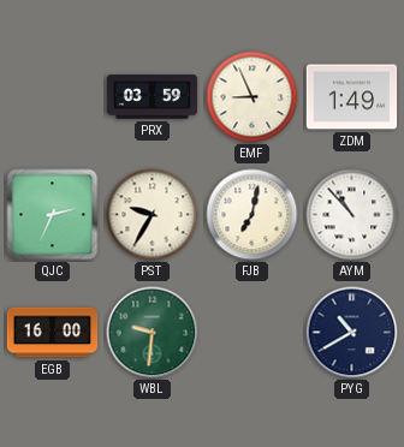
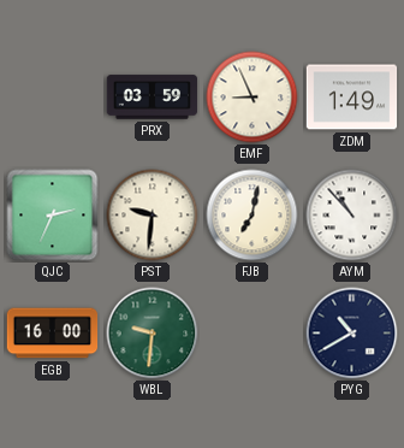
PST: 9:35 -> 9:31 (153, 216)
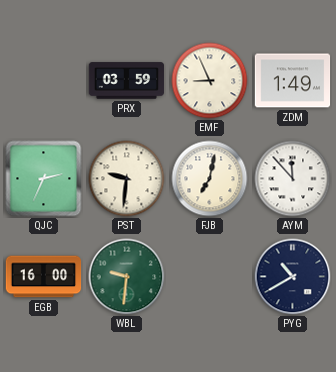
AYM: 10:53 -> 11:53 (293, 179)
